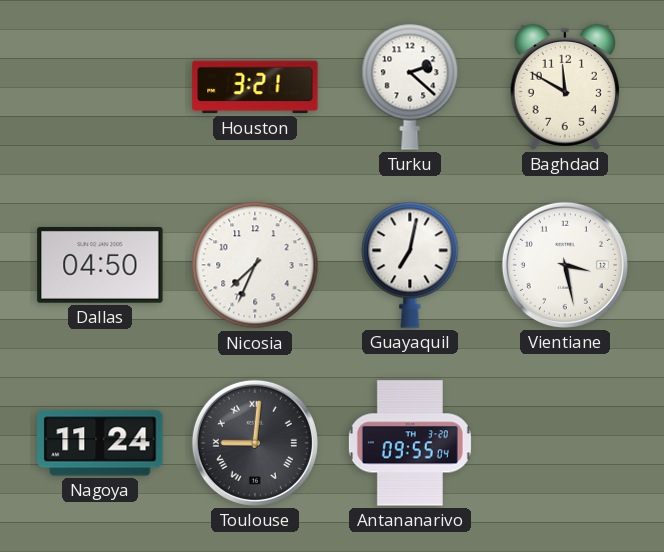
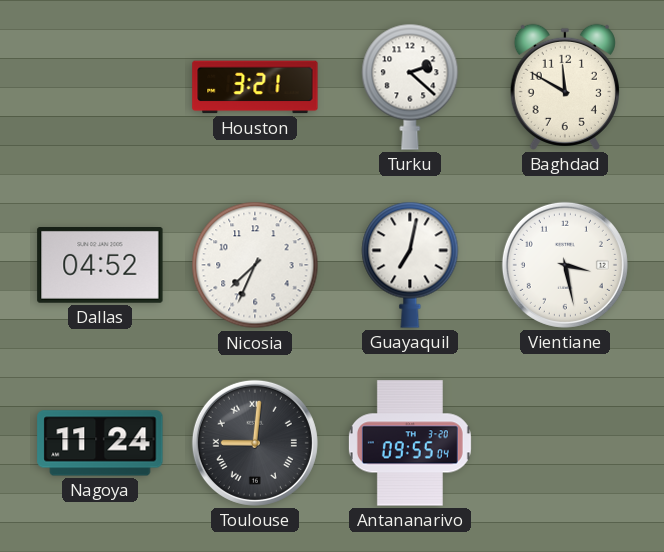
Dallas: 04:50 -> 04:52 (100, 266)
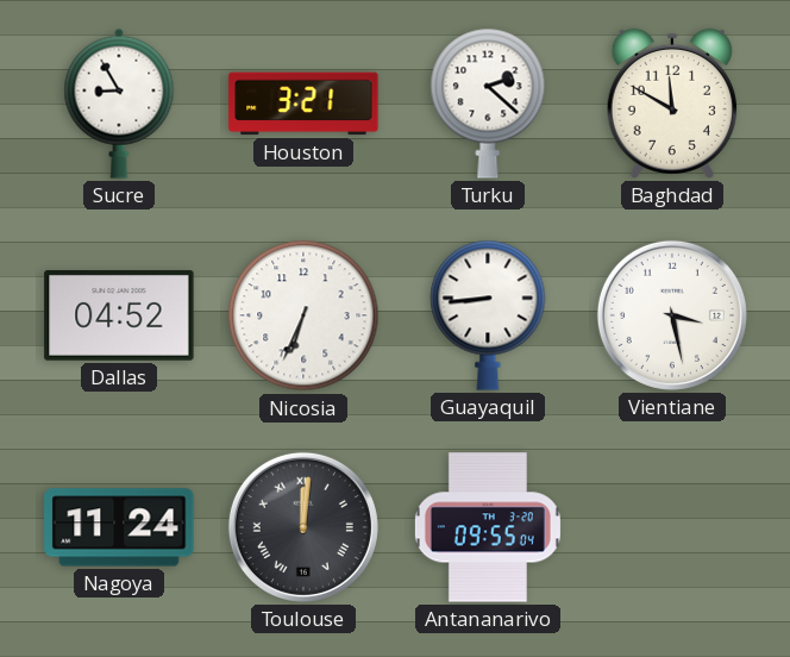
Sucre: none -> 8:55 (119, 104)
Nicosia: 7:34 -> 6:34 (303, 315)
Guayaquil: 7:02 -> 8:44 (488, 315)
Toulouse: 9:01 -> 12:01 (303, 527)
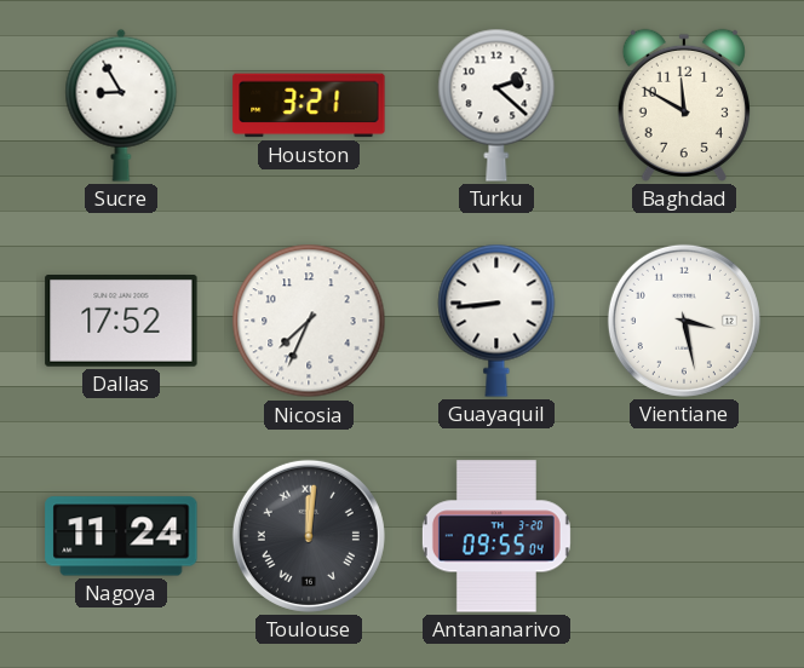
Dallas: 04:52 -> 17:52 (121, 322)
Nicosia: 6:34 -> 7:34 (309, 321)
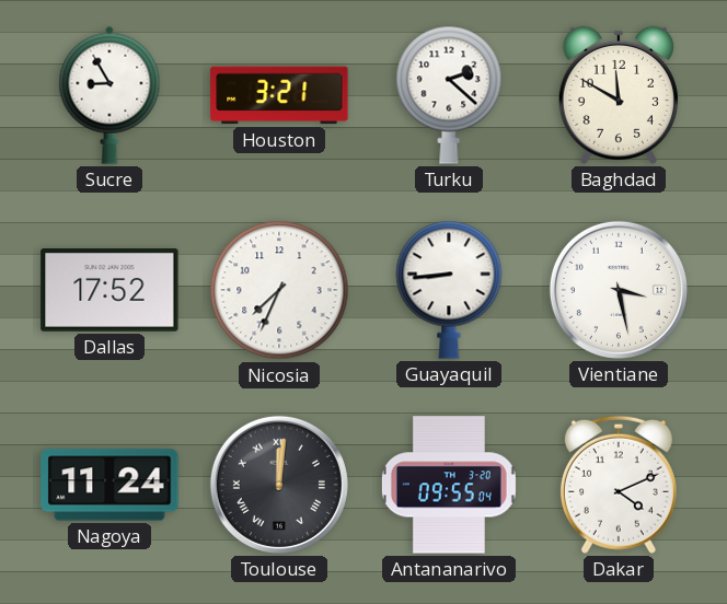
Dakar: none -> 4:11 (619, 485)
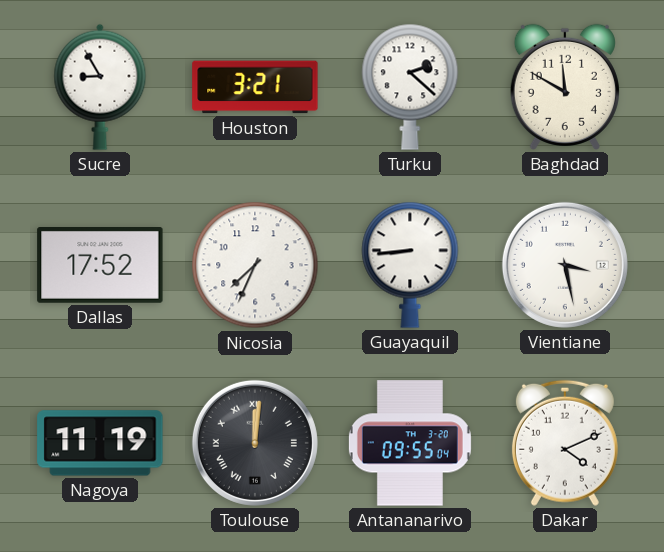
Nagoya: 11:24 -> 11:19 (100, 443)
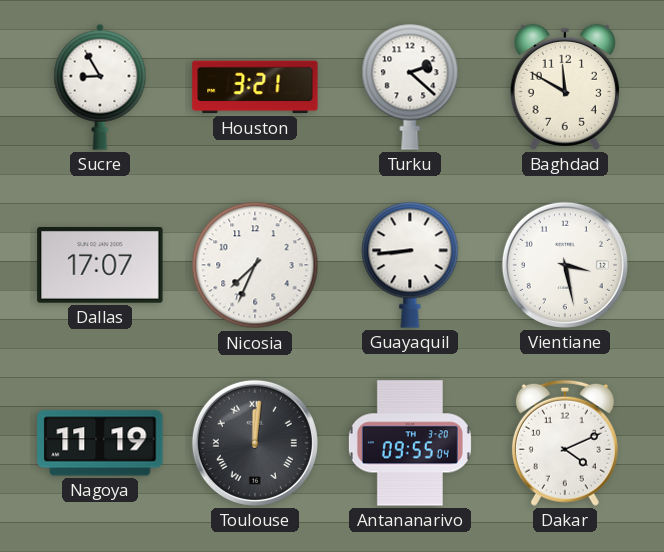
Dallas: 17:52 -> 17:07 (100, 266)
